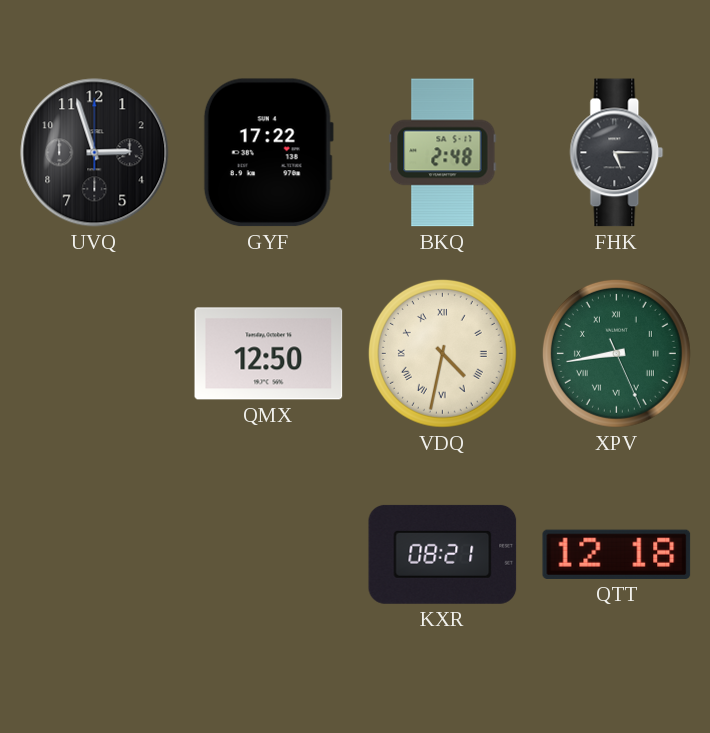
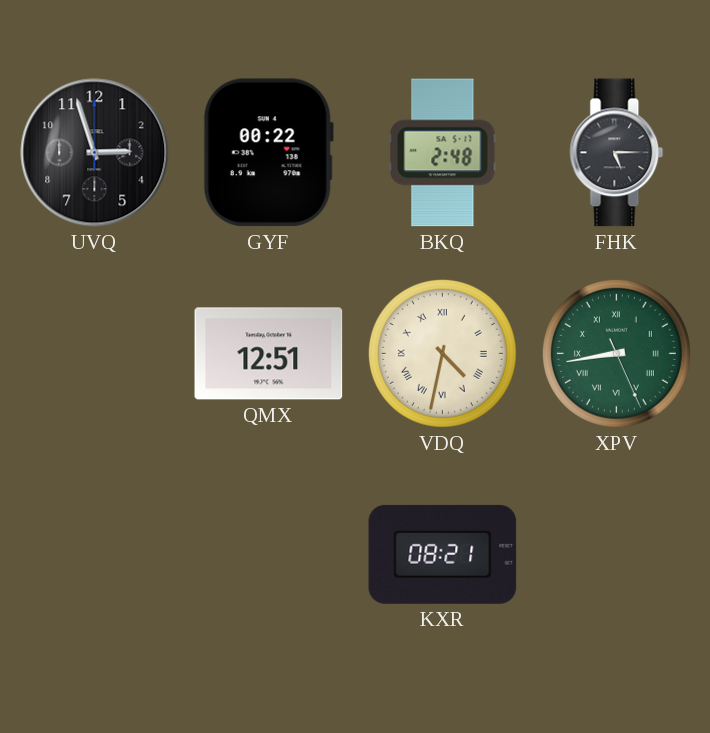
GYF: 17:22 -> 00:22 (268, 153)
QMX: 12:50 -> 12:51 (269, 354)
QTT: 12:18 -> none (617, 554)
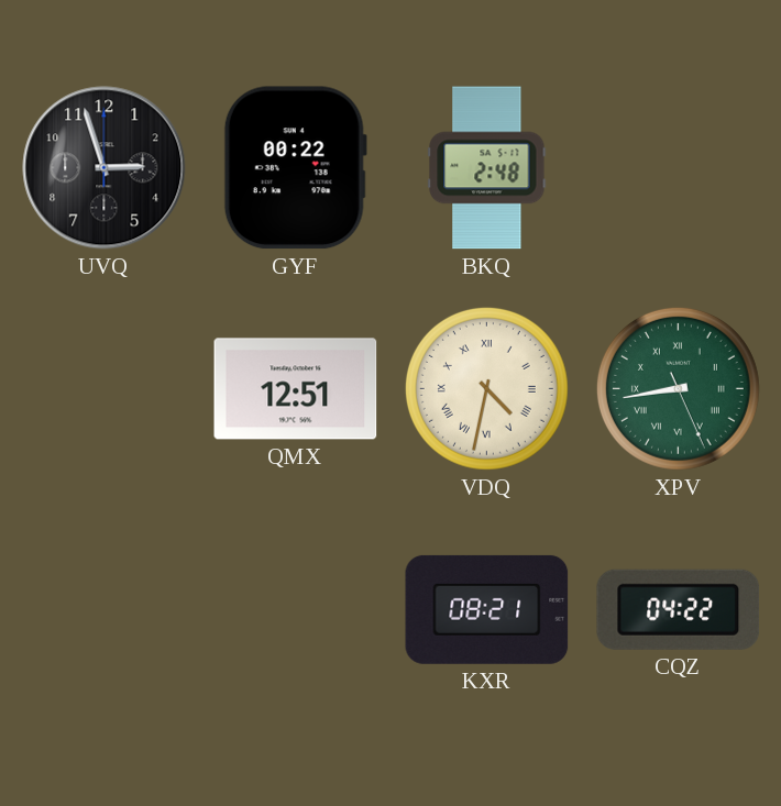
FHK: 5:15 -> none (617, 153)
CQZ: none -> 04:22 (679, 609)
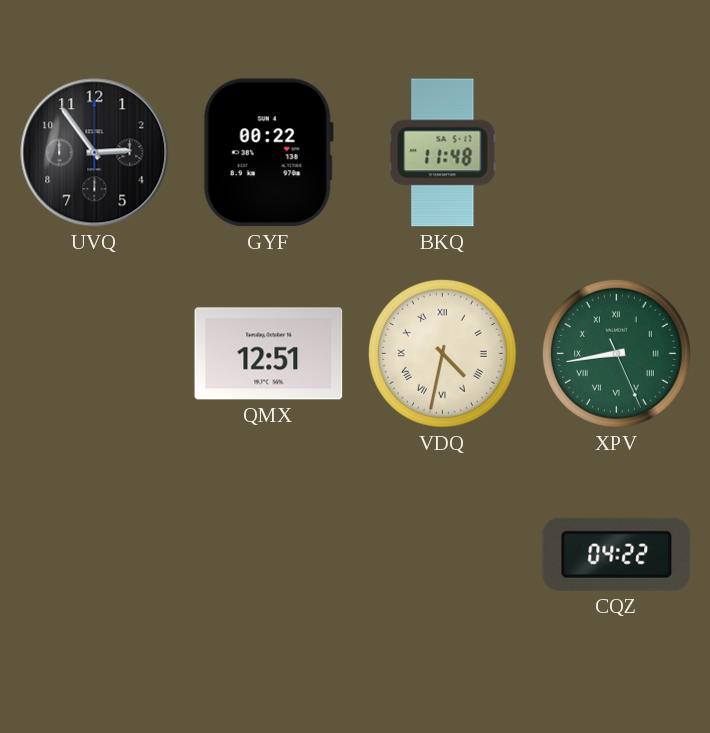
UVQ: 2:57 -> 2:54 (95, 153)
BKQ: 2:48 -> 11:48 (443, 153)
KXR: 08:21 -> none (487, 609)
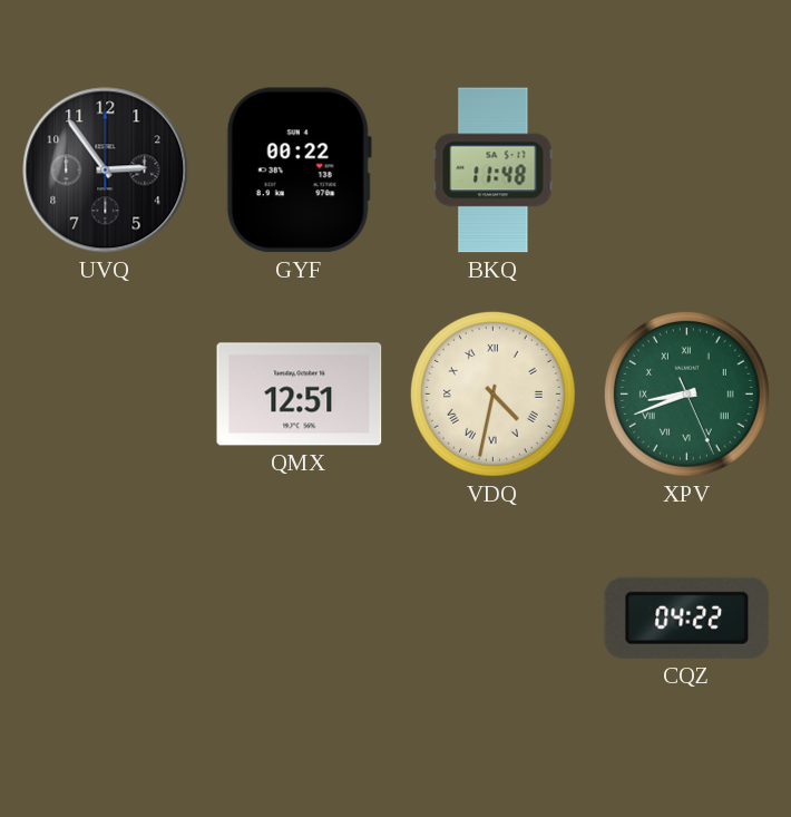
XPV: 8:43 -> 8:41 (686, 393)
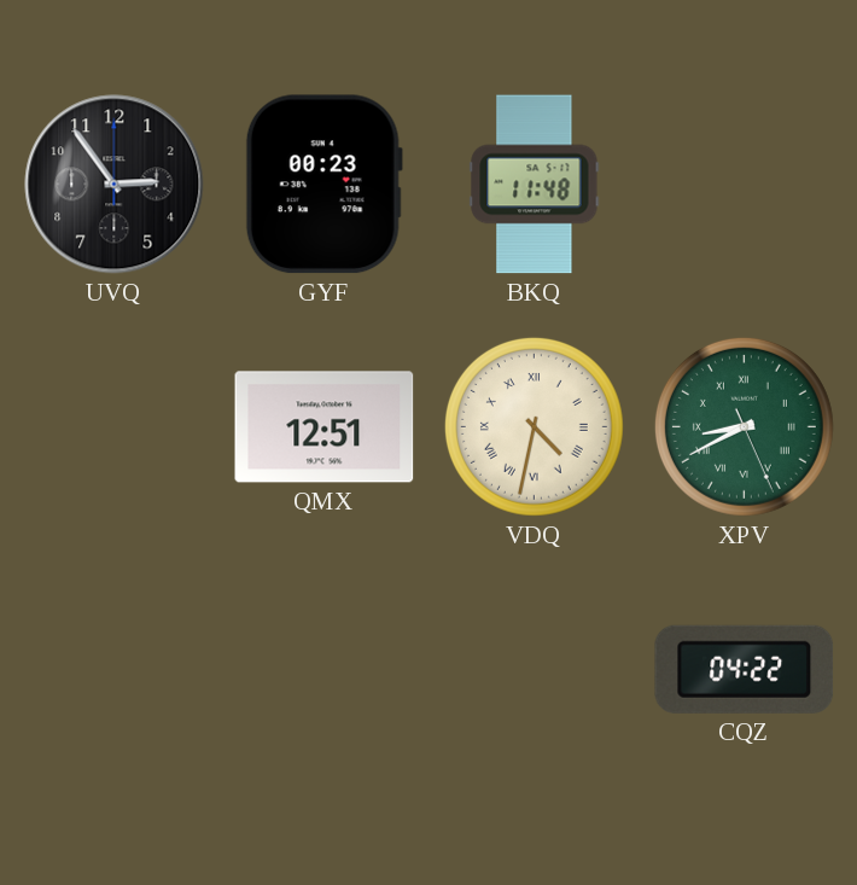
GYF: 00:22 -> 00:23 (323, 185)
XPV: 8:41 -> 8:40 (744, 426)
